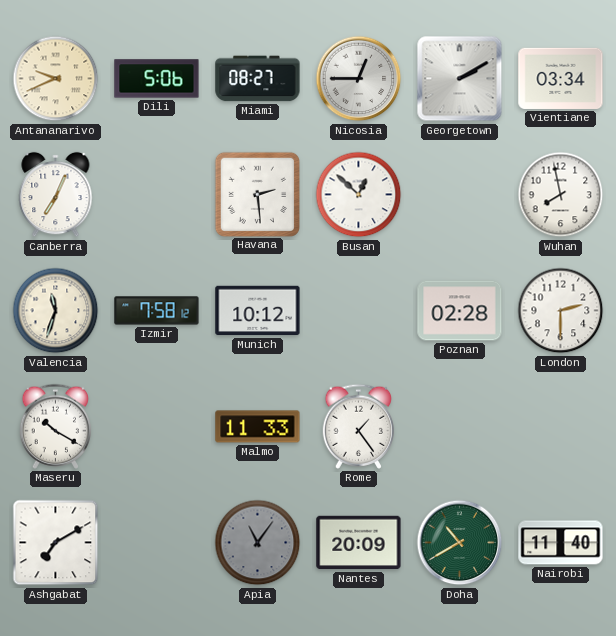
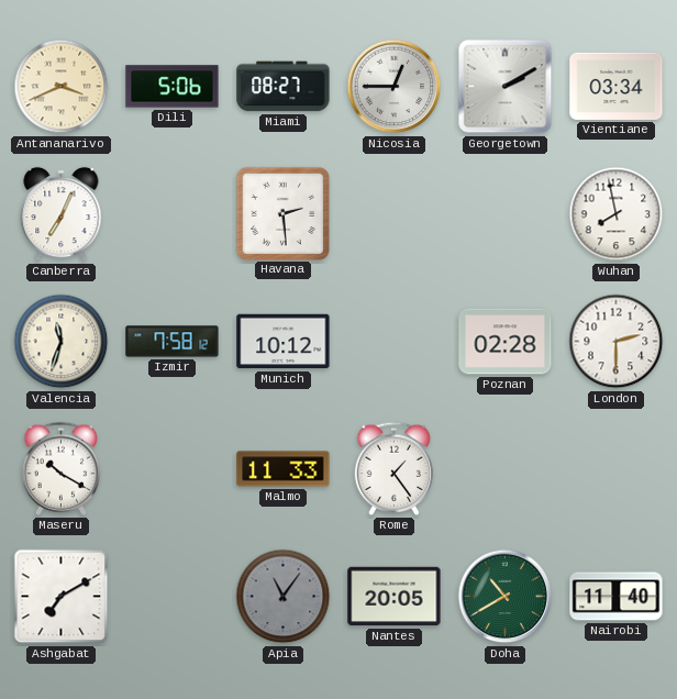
Antananarivo: 9:41 -> 3:41 (62, 87)
Busan: 12:52 -> none (359, 195)
Nantes: 20:09 -> 20:05 (395, 597)
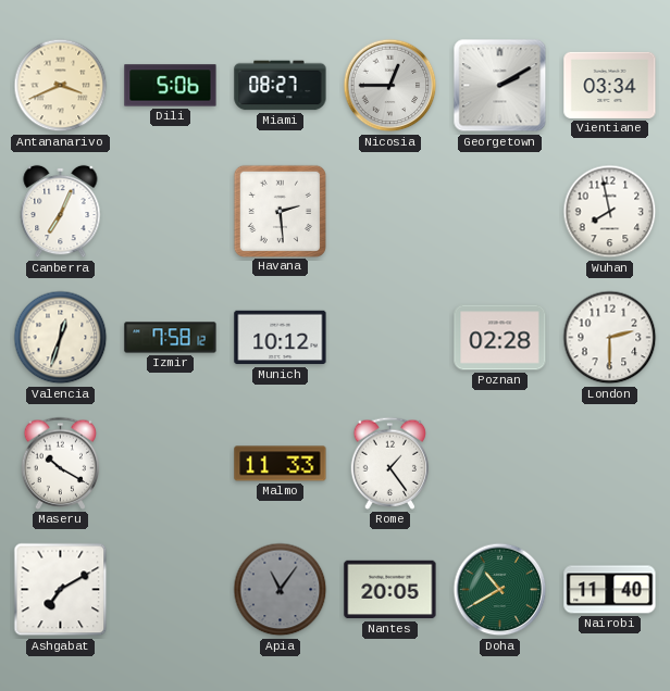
Valencia: 11:33 -> 12:33 (61, 338)
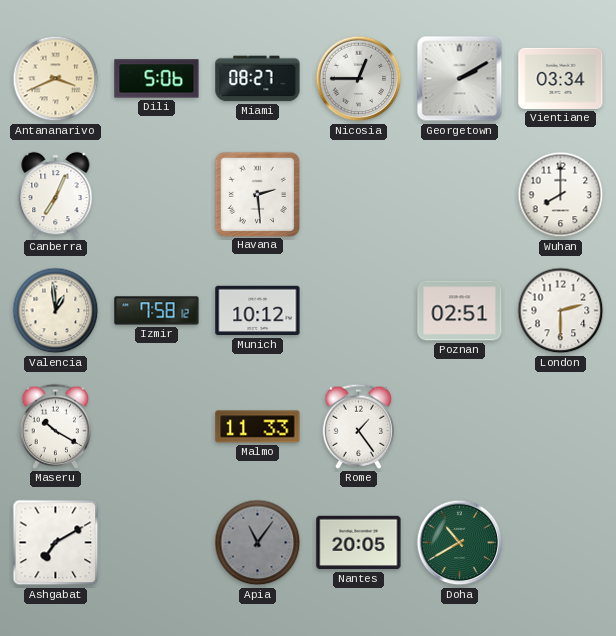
Wuhan: 7:58 -> 8:00 (561, 195)
Valencia: 12:33 -> 12:59 (56, 311)
Poznan: 02:28 -> 02:51 (460, 311)
Nairobi: 11:40 -> none (610, 590)
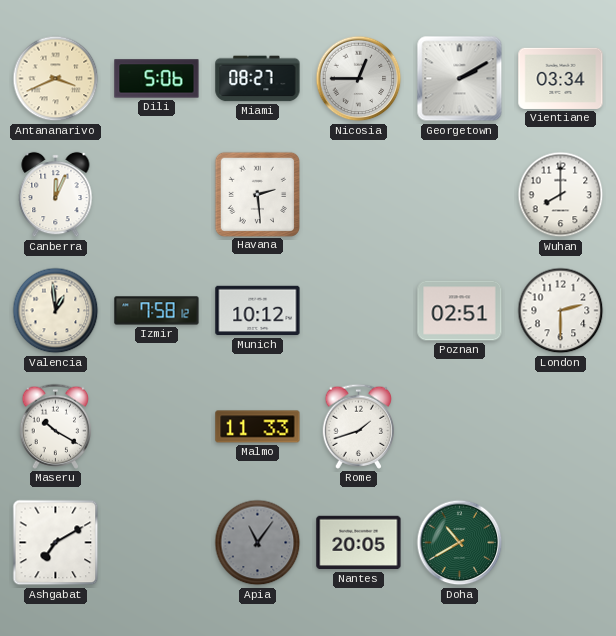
Canberra: 7:04 -> 12:04 (56, 195)
Rome: 1:24 -> 1:42 (359, 426)
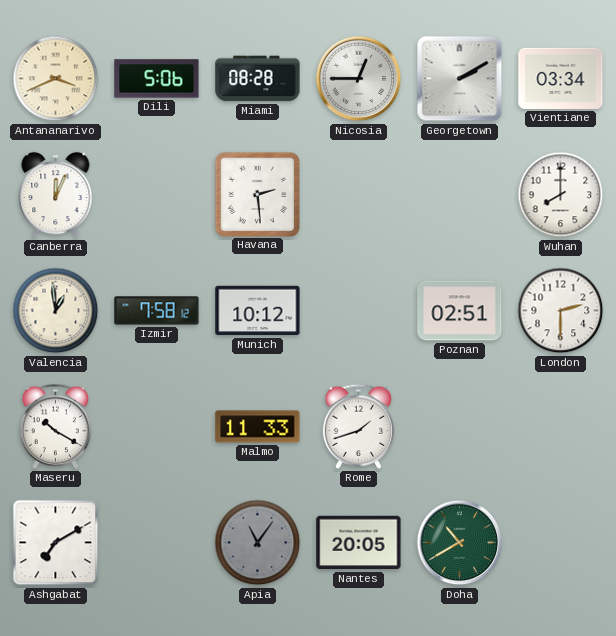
Miami: 08:27 -> 08:28 (258, 79)
